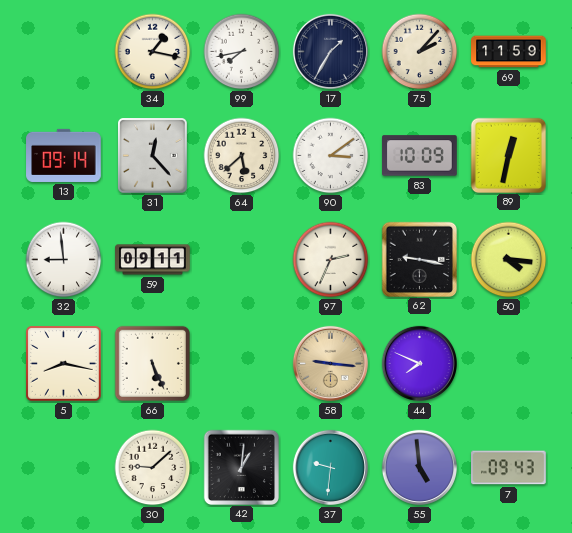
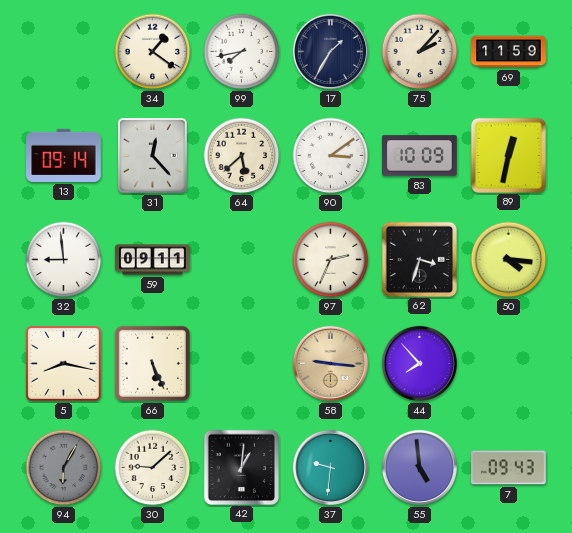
34: 1:17 -> 1:21 (153, 52)
62: 9:17 -> 3:33 (419, 259)
44: 7:49 -> 7:53 (419, 363)
94: none -> 6:05 (64, 468)
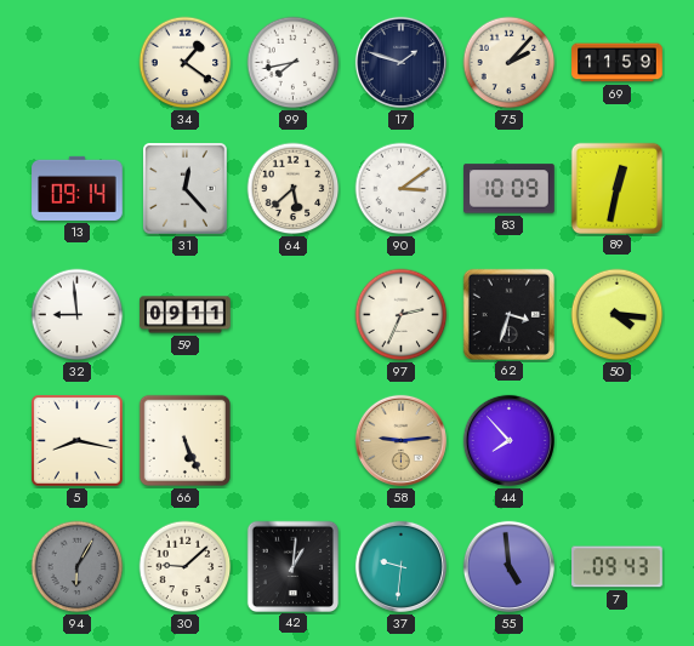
17: 1:35 -> 1:48 (400, 62)
58: 9:16 -> 9:14 (400, 440)
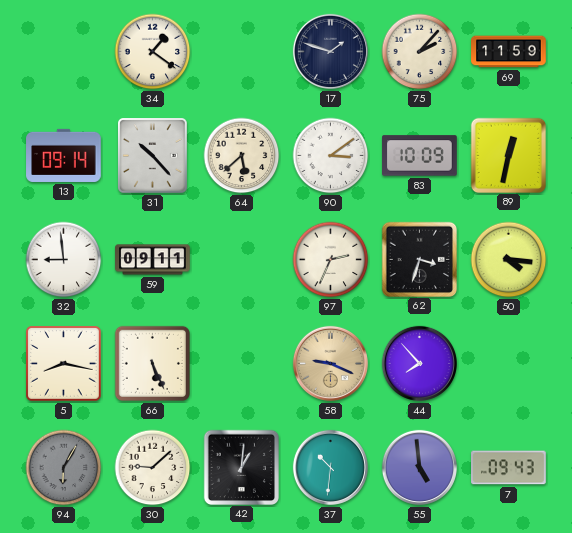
99: 7:43 -> none (294, 63)
31: 12:23 -> 10:23 (153, 156)
58: 9:14 -> 9:19 (330, 363)
37: 9:31 -> 10:31 (330, 467)
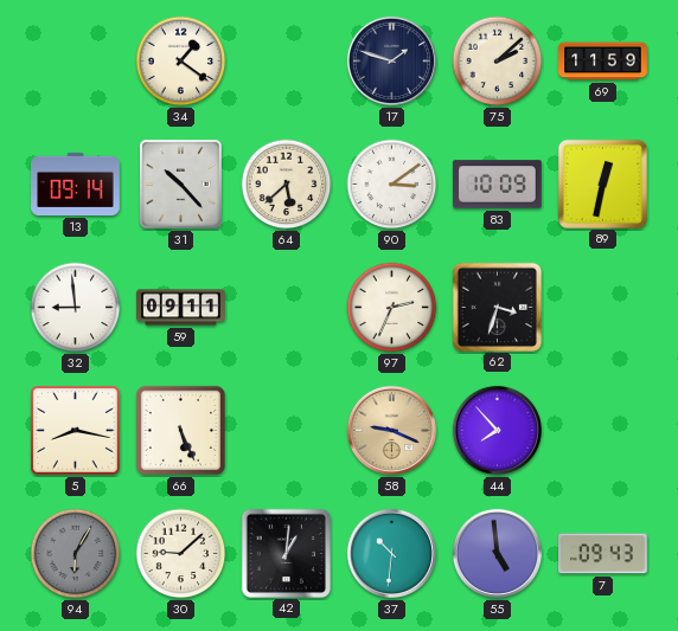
75: 2:07 -> 2:08 (498, 62)
50: 4:16 -> none (509, 260)
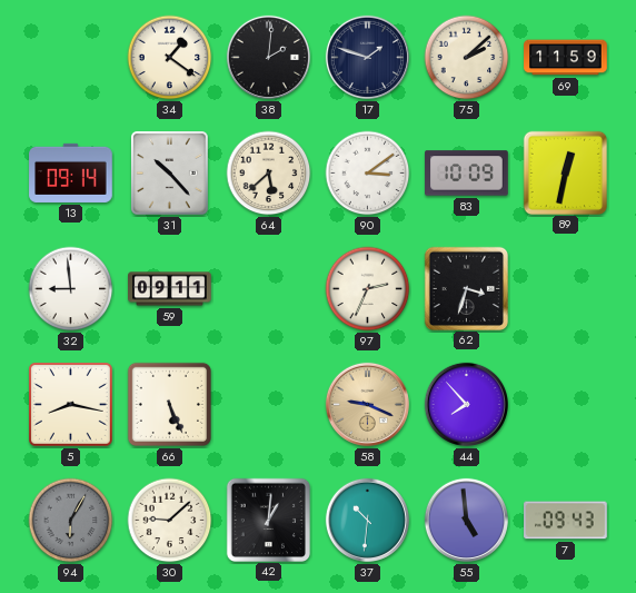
38: none -> 2:01 (268, 57)
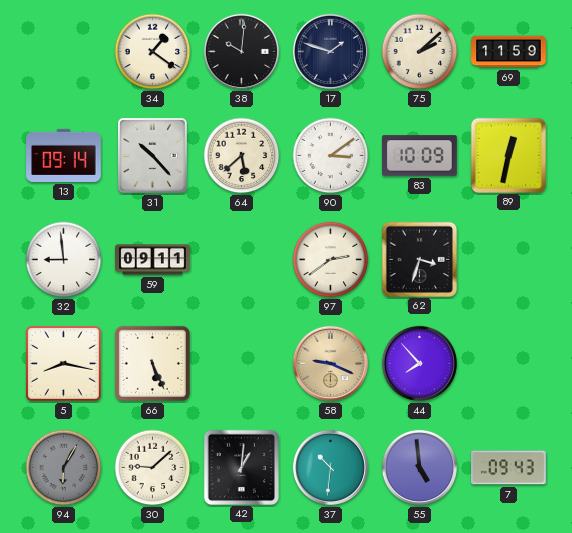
38: 2:01 -> 10:01 (241, 51)
97: 2:34 -> 2:39 (331, 260)
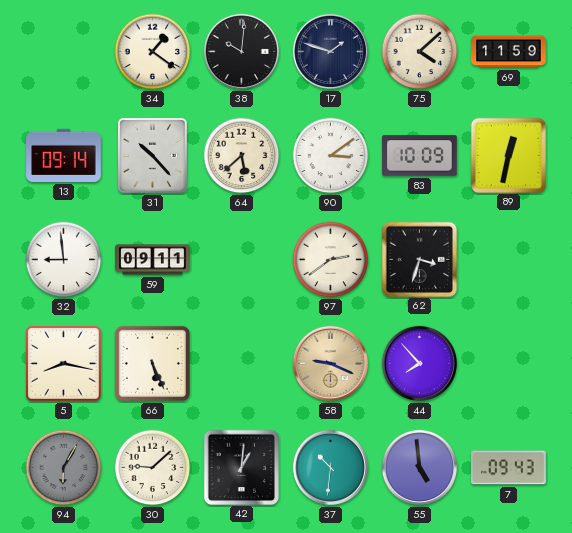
75: 2:08 -> 4:08 (420, 52)
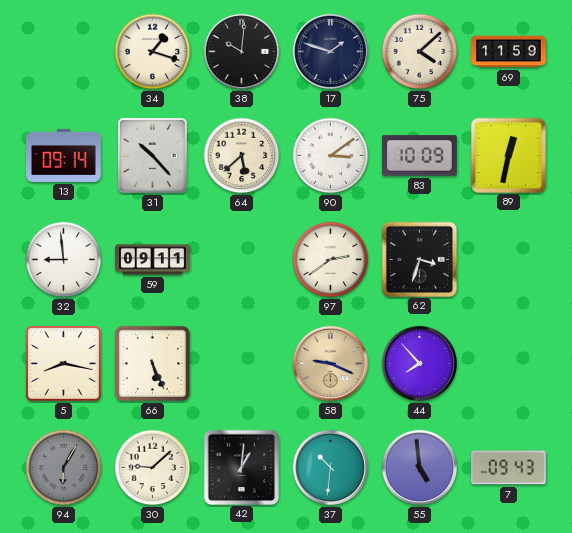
34: 1:21 -> 1:18 (153, 52)
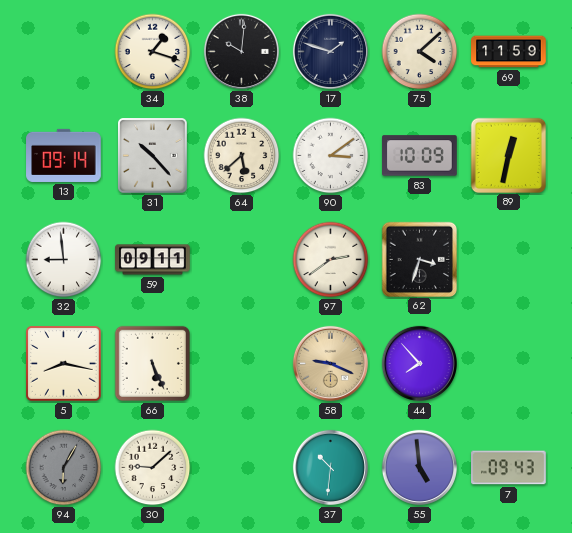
42: 1:01 -> none (241, 467)
